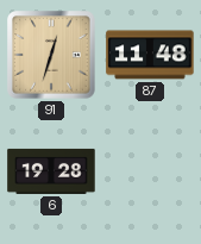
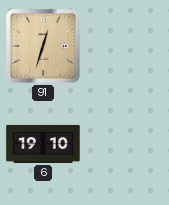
87: 11:48 -> none (150, 55)
6: 19:28 -> 19:10 (43, 144)
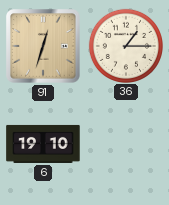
36: none -> 1:15 (125, 45)
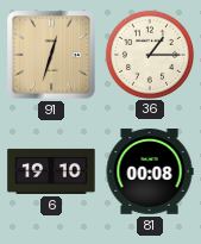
81: none -> 00:08 (150, 171)
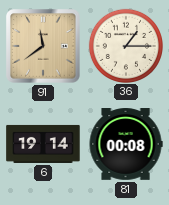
91: 12:33 -> 11:39 (43, 46)
6: 19:10 -> 19:14 (43, 144)
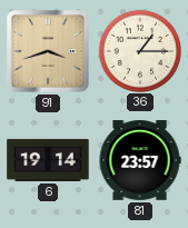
91: 11:39 -> 3:42 (48, 51)
81: 00:08 -> 23:57 (140, 160)
